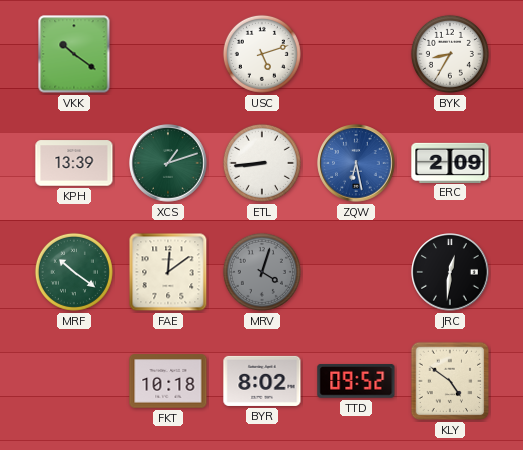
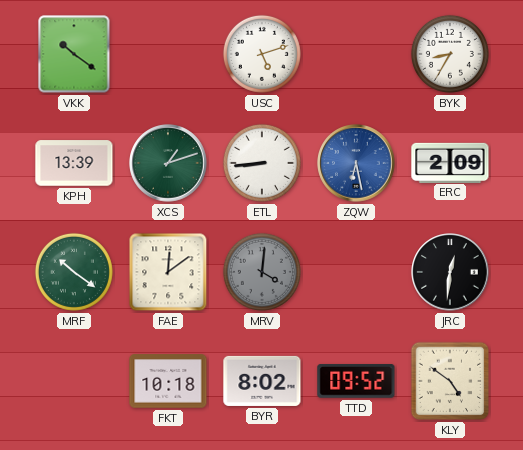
MRV: 4:03 -> 4:01 (262, 272)
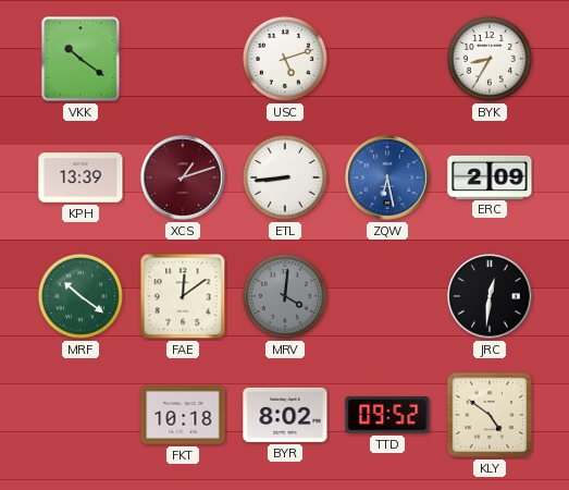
XCS dial: green -> burgundy (183, 177)
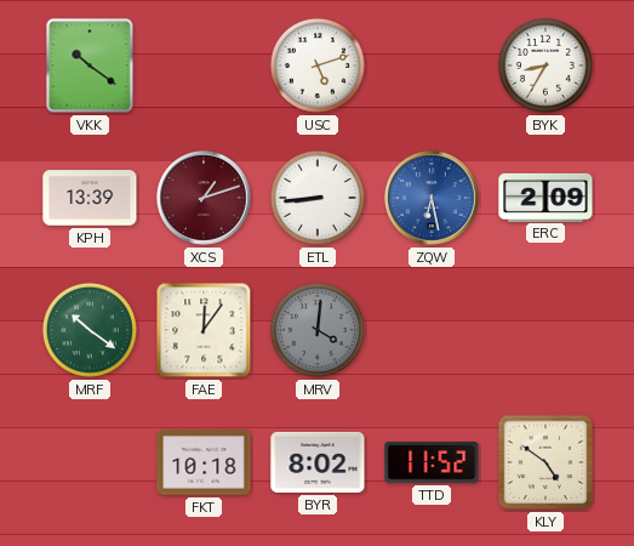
FAE: 12:09 -> 12:06 (204, 330)
JRC: 12:31 -> none (490, 296)
TTD: 09:52 -> 11:52 (432, 463)
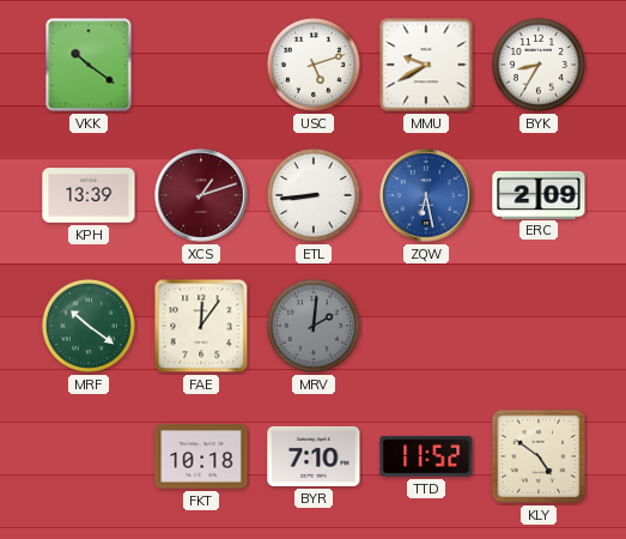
MMU: none -> 9:40 (426, 65)
MRV: 4:01 -> 2:01 (314, 326)
BYR: 8:02 -> 7:10 (314, 456)
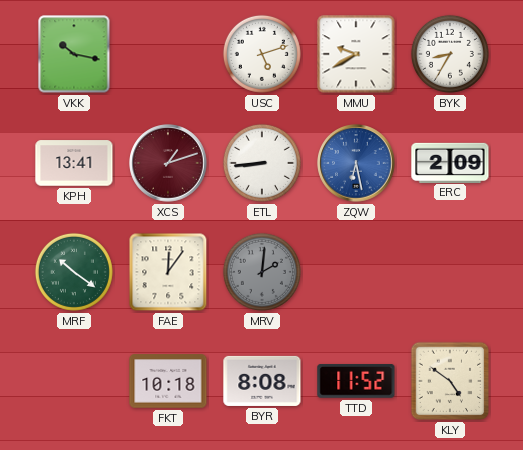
VKK: 10:21 -> 10:17 (74, 54)
KPH: 13:39 -> 13:41 (74, 163)
BYR: 7:10 -> 8:08 (262, 381)
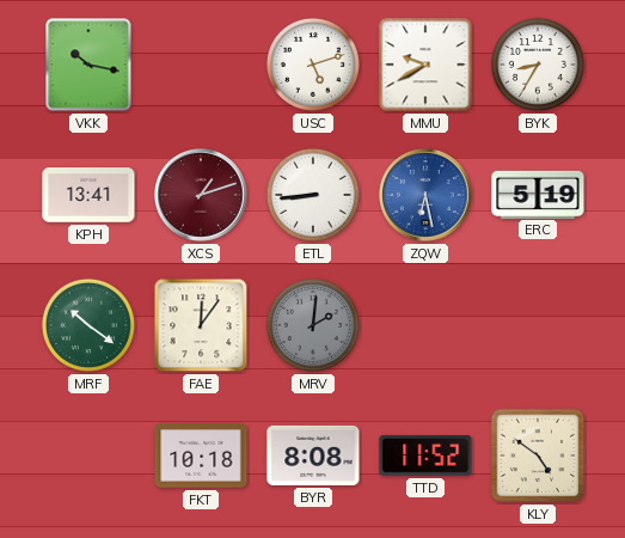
ERC: 2:09 -> 5:19 (538, 194)
